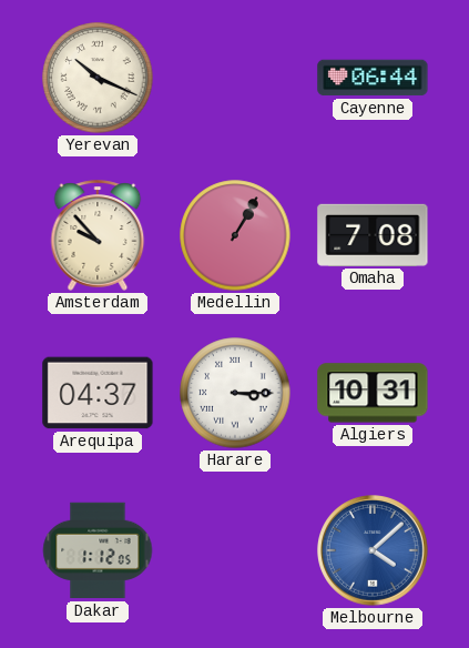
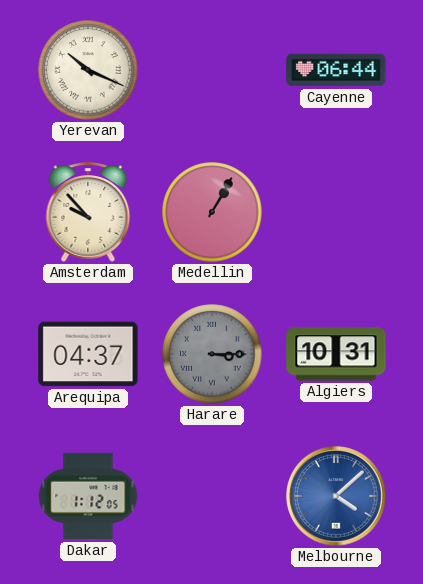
Omaha: 7:08 -> none (373, 235)
Harare dial: white -> grey (212, 354)
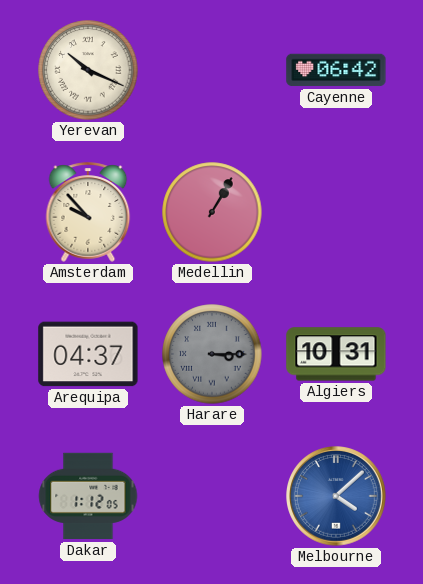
Cayenne: 06:44 -> 06:42 (336, 70)
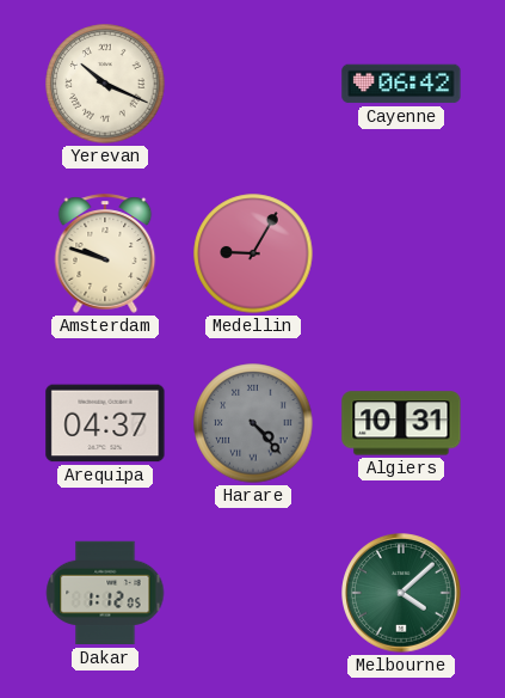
Amsterdam: 9:53 -> 9:48 (105, 253)
Medellin: 1:05 -> 9:05 (253, 253)
Harare: 3:15 -> 4:23 (253, 423)
Melbourne dial: blue -> green (402, 594)
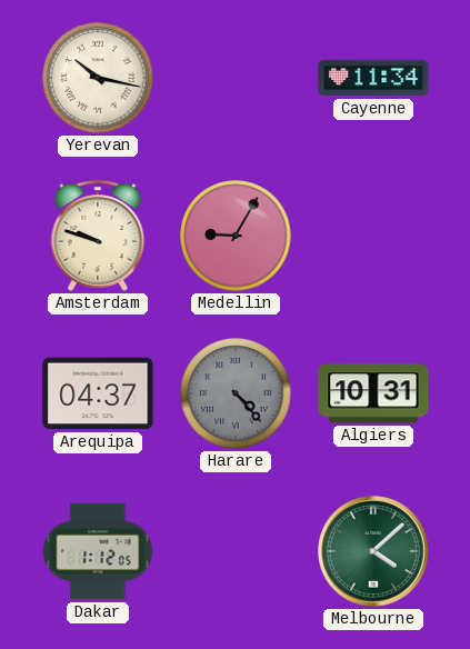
Yerevan: 10:19 -> 10:17 (98, 78)
Cayenne: 06:42 -> 11:34 (373, 78)
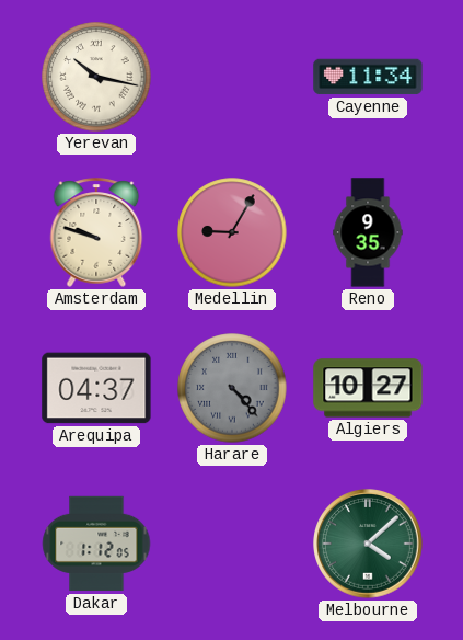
Reno: none -> 9:35 (368, 232)
Algiers: 10:31 -> 10:27 (368, 388)
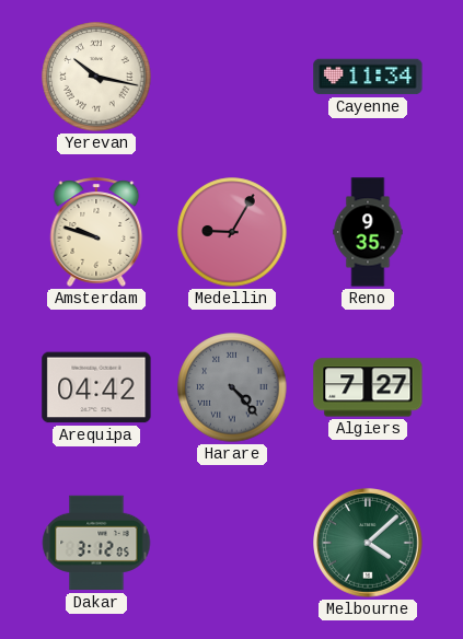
Arequipa: 04:37 -> 04:42 (96, 387)
Algiers: 10:27 -> 7:27 (368, 387)
Dakar: 1:12 -> 3:12 (96, 543)
